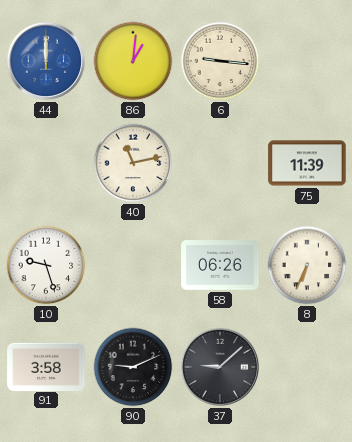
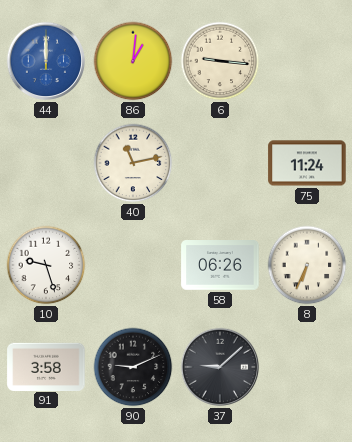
75: 11:39 -> 11:24 (307, 163)
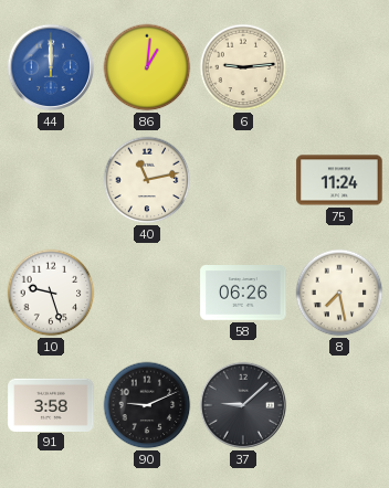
6: 9:16 -> 9:14 (243, 67)
8: 6:34 -> 7:28 (339, 293)
